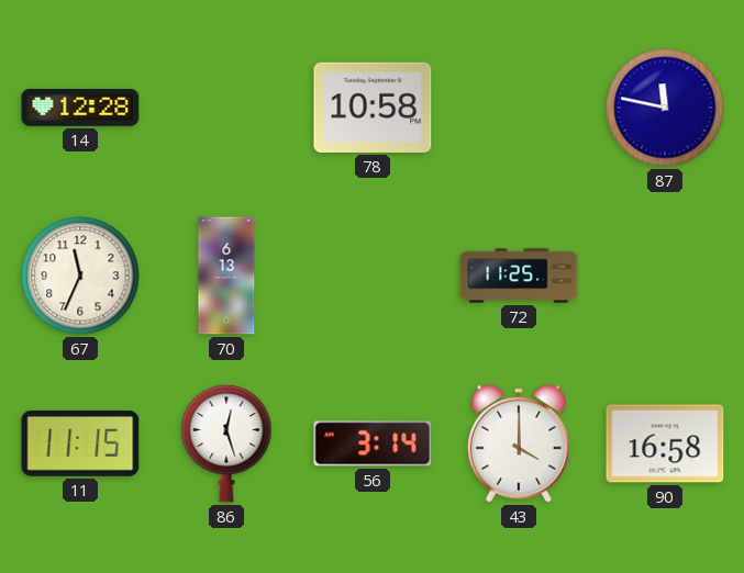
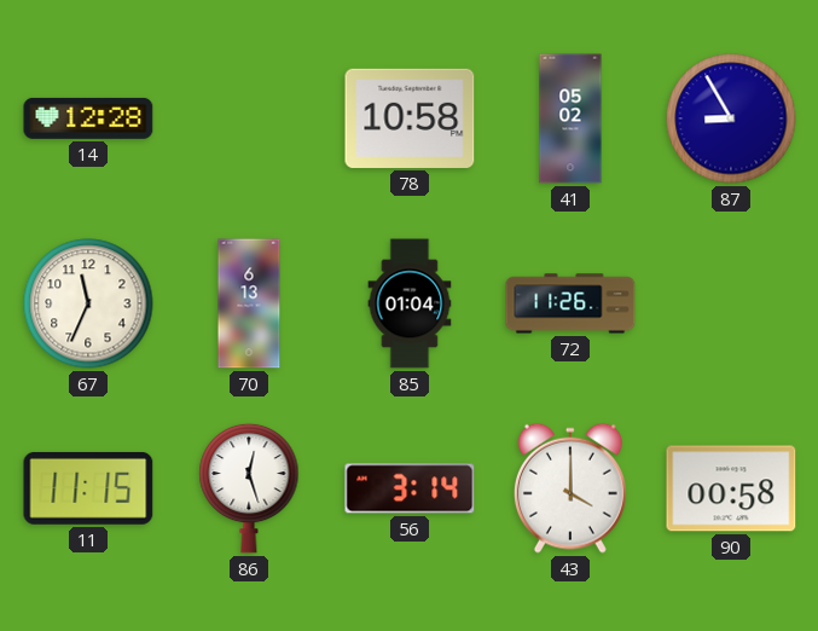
41: none -> 05:02 (570, 118)
87: 11:47 -> 8:55 (731, 118)
85: none -> 01:04 (410, 303)
72: 11:25 -> 11:26 (570, 303)
90: 16:58 -> 00:58 (731, 488)
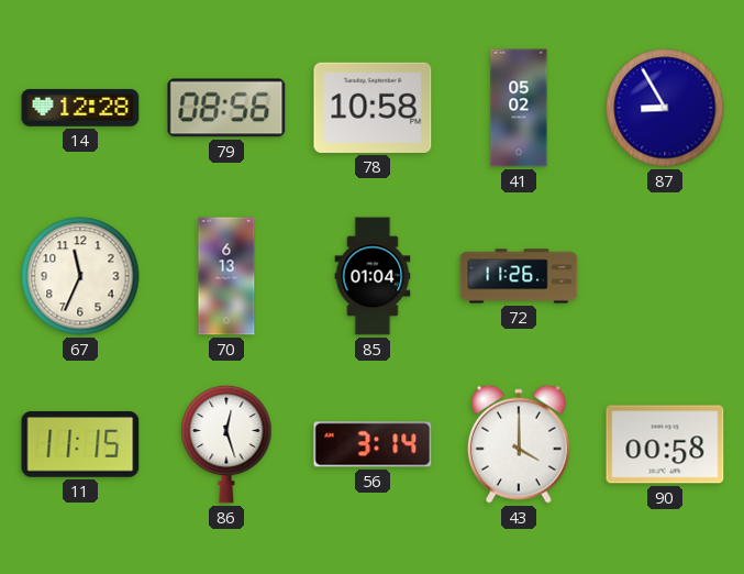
79: none -> 08:56 (226, 108)
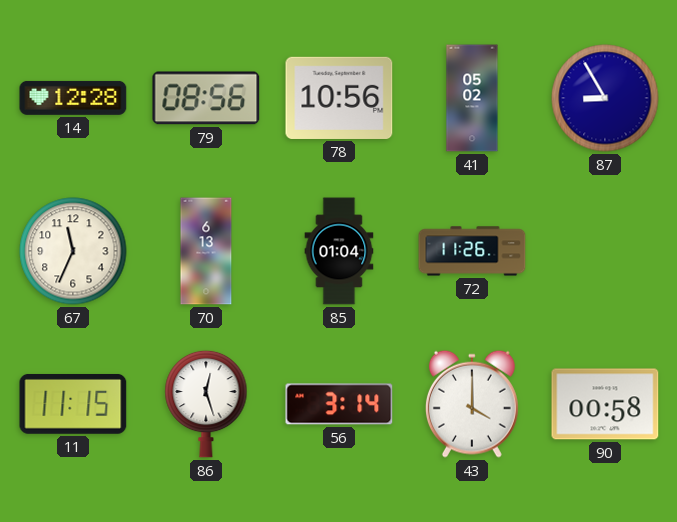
78: 10:58 -> 10:56 (339, 98)
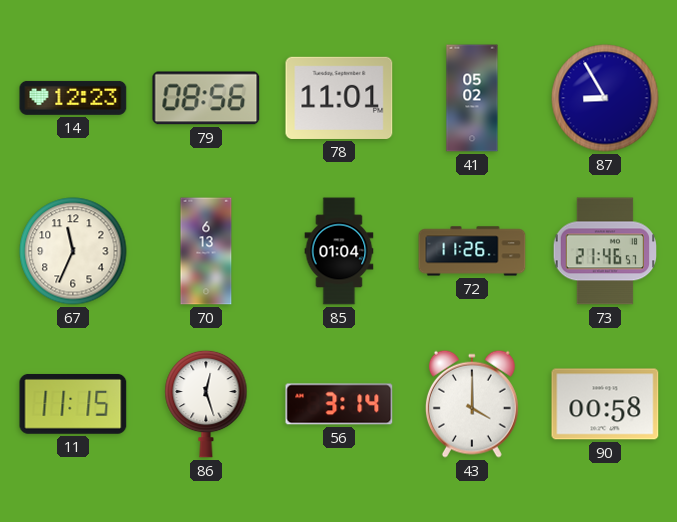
14: 12:28 -> 12:23 (73, 98)
78: 10:56 -> 11:01 (339, 98)
73: none -> 21:46 (604, 251)
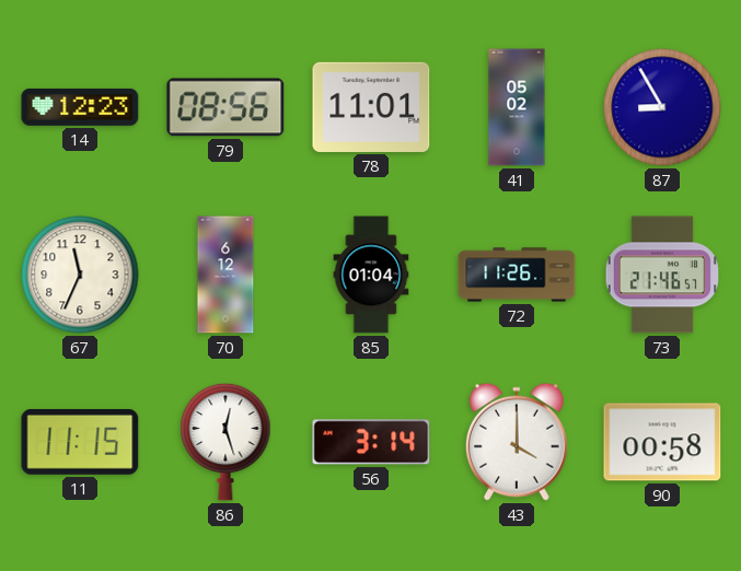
70: 6:13 -> 6:12 (225, 275)
